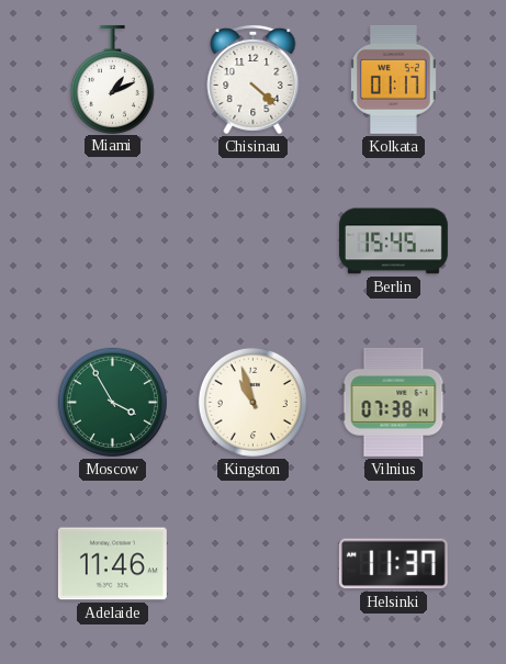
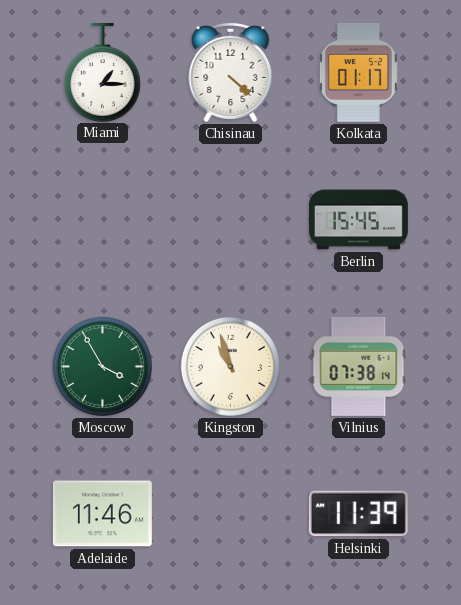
Miami: 1:11 -> 1:15 (102, 72)
Helsinki: 11:37 -> 11:39 (358, 514)
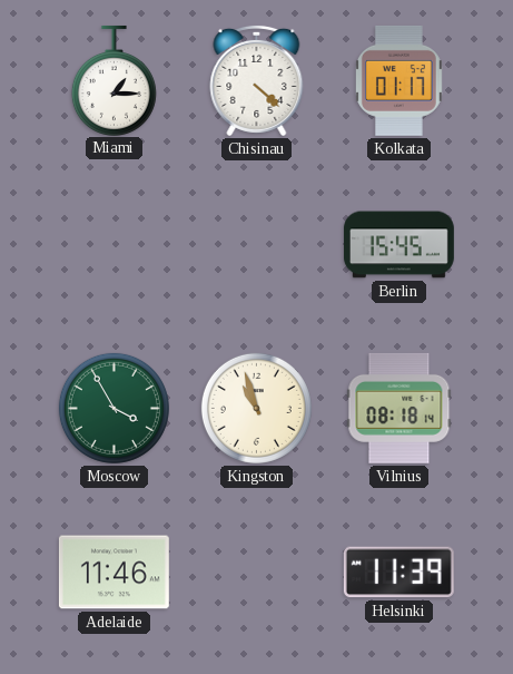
Vilnius: 07:38 -> 08:18 (399, 408)
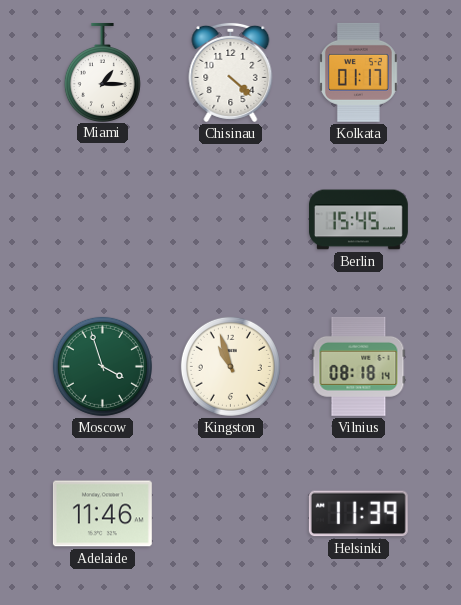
Moscow: 3:55 -> 3:57 (102, 366)
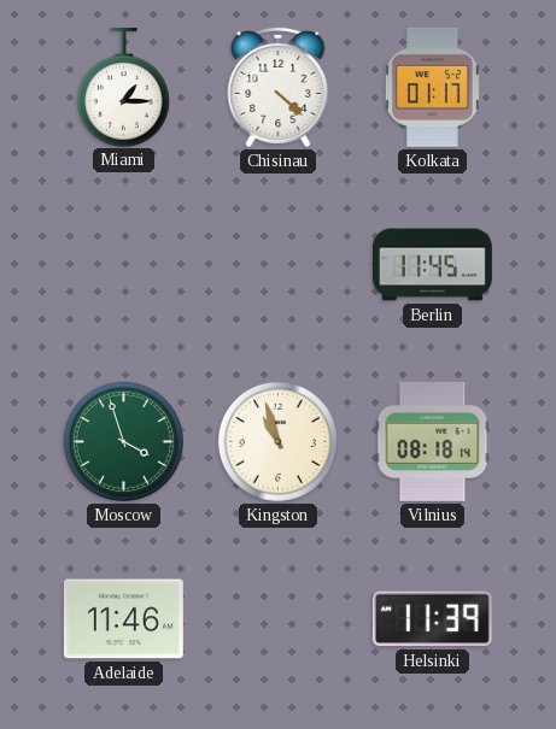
Berlin: 15:45 -> 11:45 (432, 265)
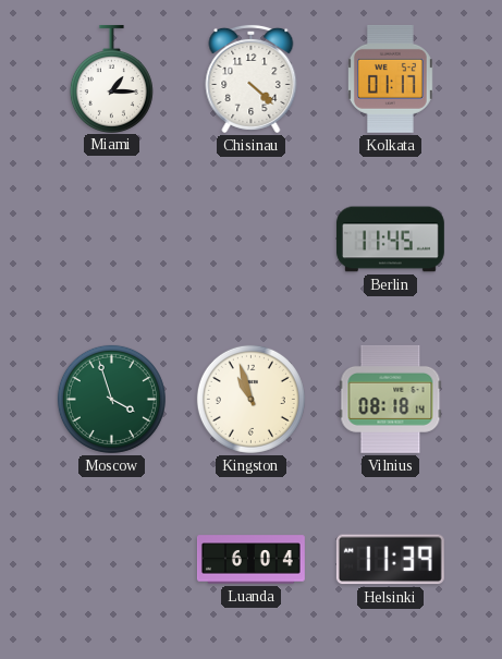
Adelaide: 11:46 -> none (123, 619)
Luanda: none -> 6:04 (250, 560)
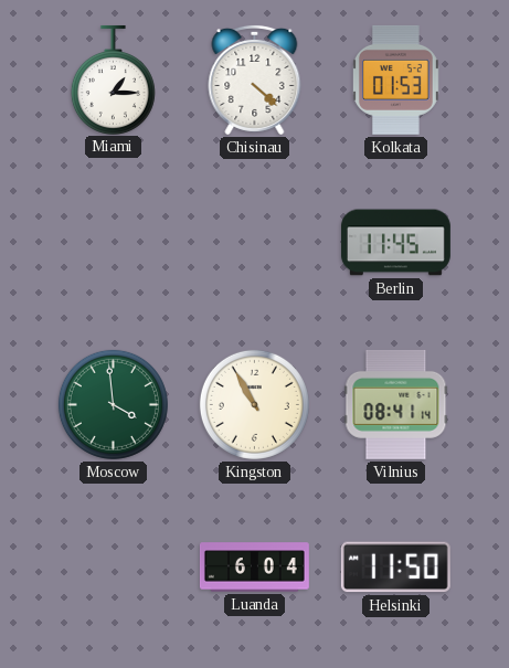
Kolkata: 01:17 -> 01:53 (395, 79)
Moscow: 3:57 -> 3:59 (113, 404)
Kingston: 10:57 -> 10:55 (254, 404)
Vilnius: 08:18 -> 08:41 (396, 404)
Helsinki: 11:39 -> 11:50 (395, 568)
